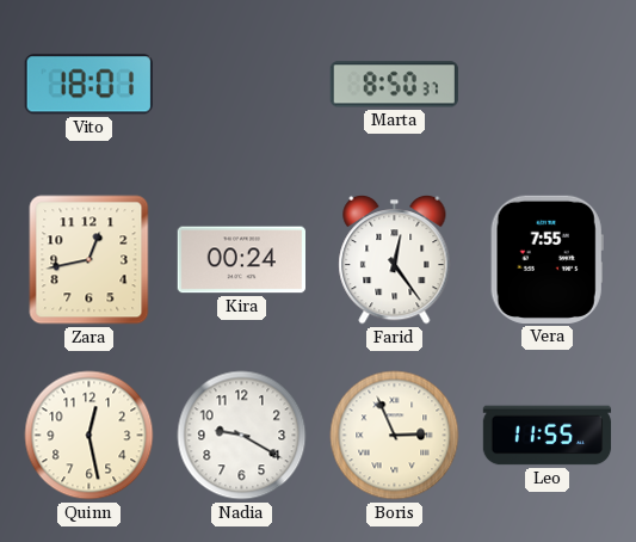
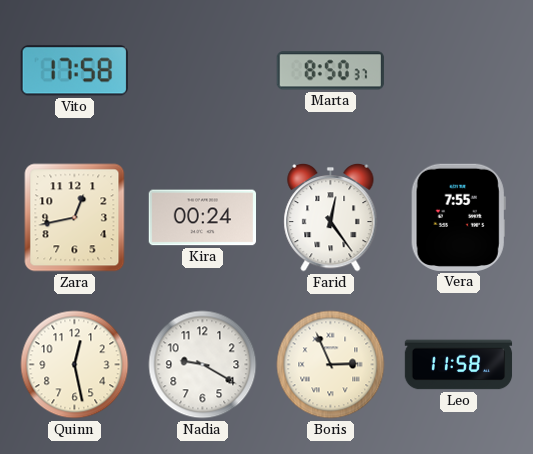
Vito: 18:01 -> 17:58 (74, 71)
Leo: 11:55 -> 11:58 (459, 365)
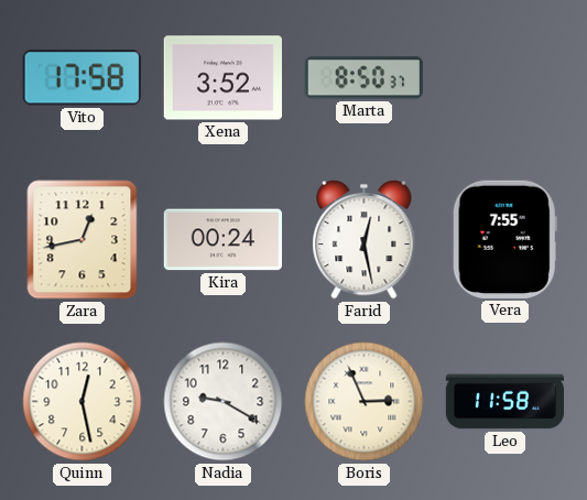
Xena: none -> 3:52 (222, 78)
Farid: 12:24 -> 12:28 (365, 239)
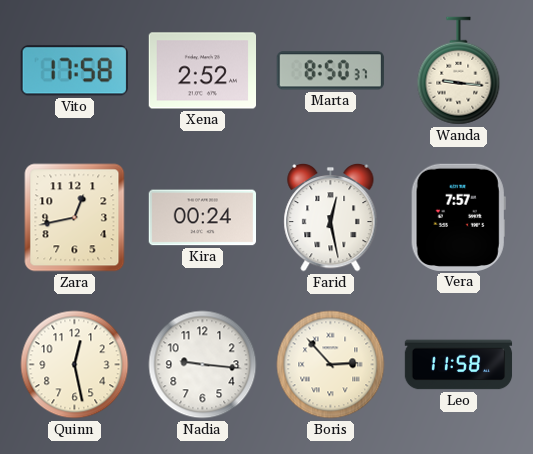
Xena: 3:52 -> 2:52 (202, 71)
Wanda: none -> 9:16 (459, 71)
Vera: 7:55 -> 7:57 (458, 217)
Nadia: 9:20 -> 9:16 (203, 365)
Boris: 2:56 -> 2:53 (331, 365)
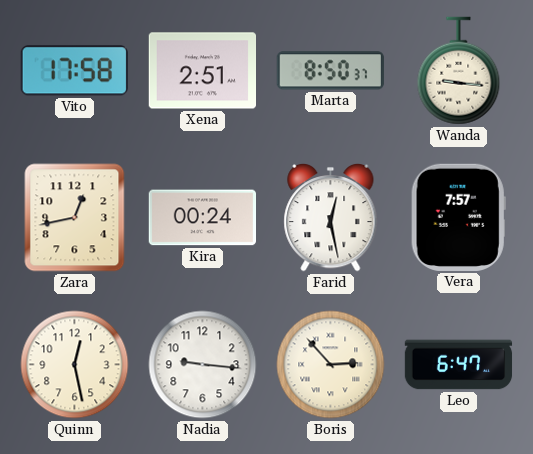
Xena: 2:52 -> 2:51 (202, 71)
Leo: 11:58 -> 6:47 (459, 365)
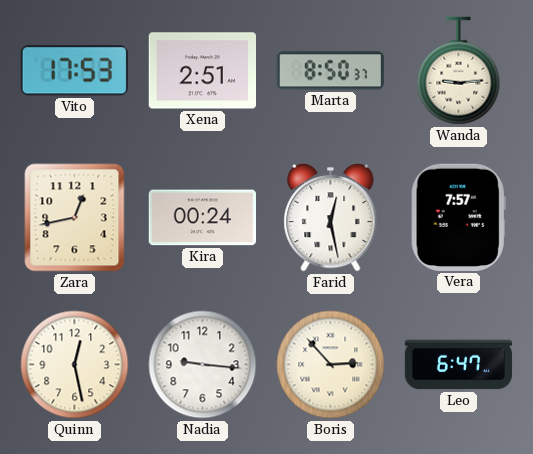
Vito: 17:58 -> 17:53 (74, 71)
Wanda: 9:16 -> 9:14 (459, 71)
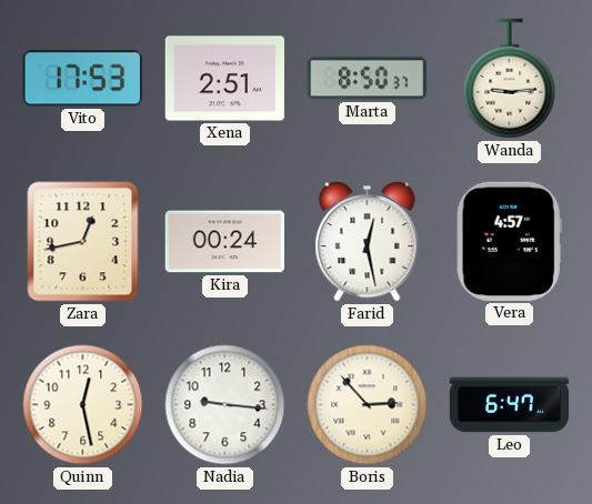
Vera: 7:57 -> 4:57 (509, 241)
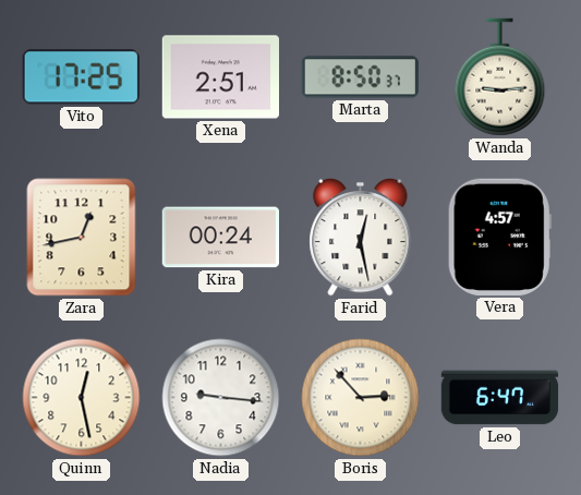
Vito: 17:53 -> 17:25 (81, 77)
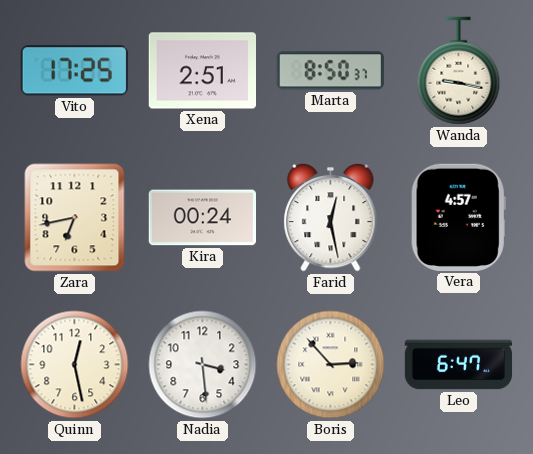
Wanda: 9:14 -> 9:17 (459, 71)
Zara: 12:43 -> 6:43 (75, 218)
Nadia: 9:16 -> 3:29 (203, 365)
